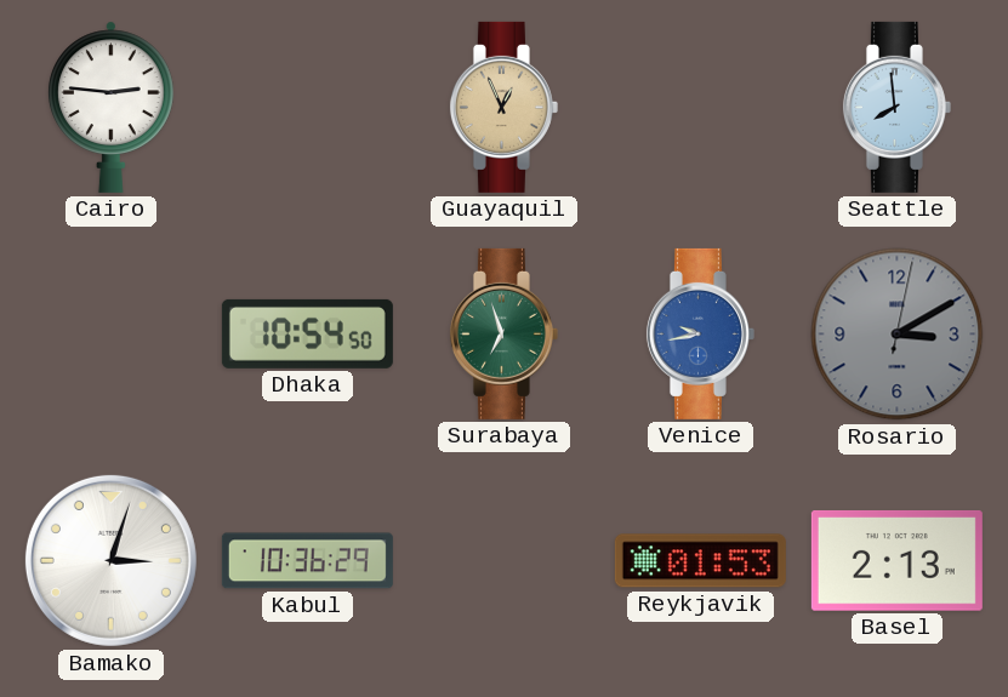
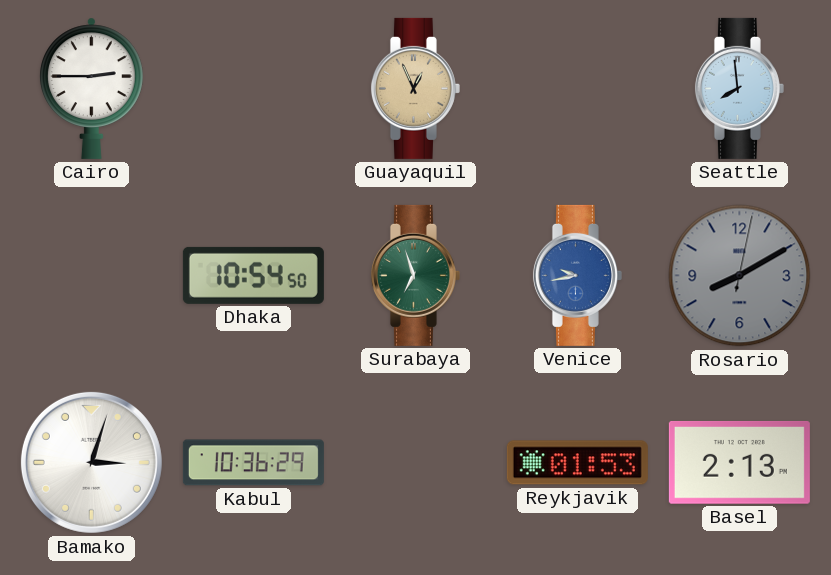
Cairo: 2:46 -> 2:45 (92, 88)
Rosario: 3:10 -> 8:10 (740, 276)
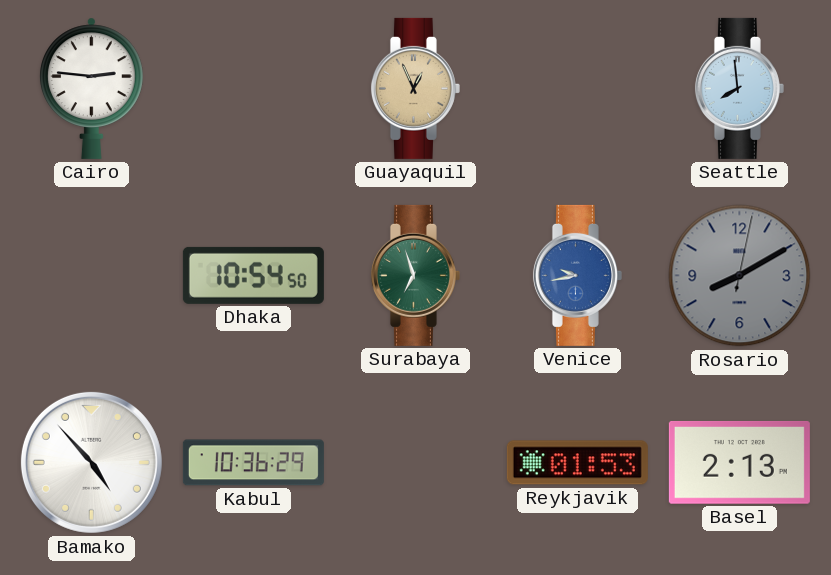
Cairo: 2:45 -> 2:46 (92, 88)
Bamako: 3:03 -> 4:53 (91, 462)
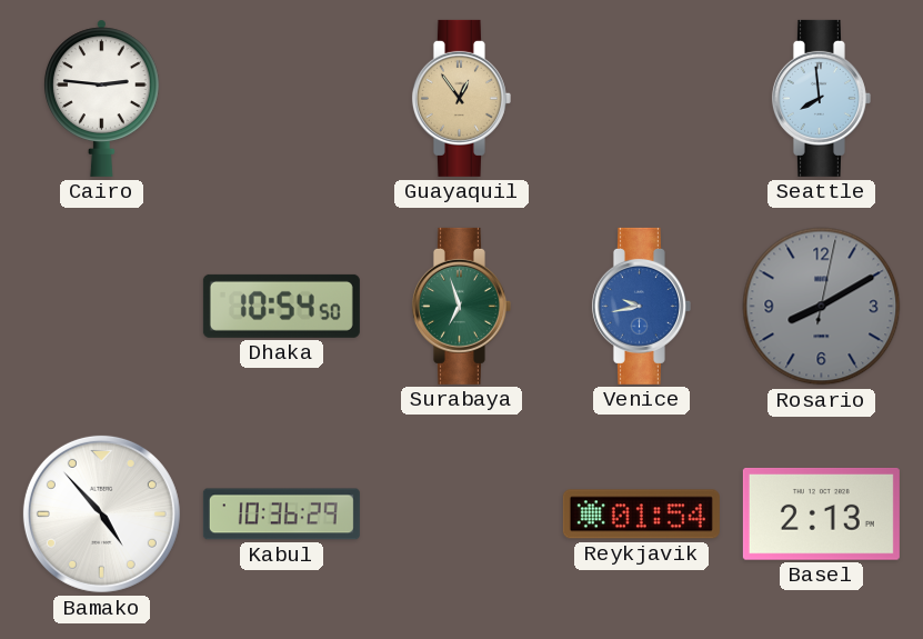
Guayaquil: 12:56 -> 12:54 (461, 98)
Reykjavik: 01:53 -> 01:54 (641, 515)
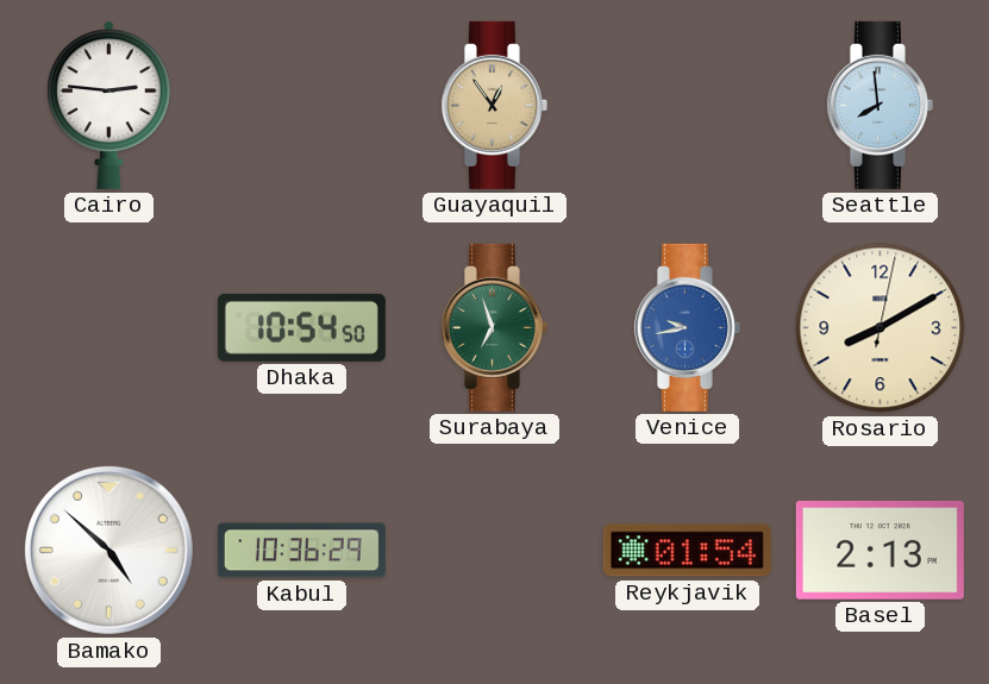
Rosario dial: grey -> cream (881, 328)
Bamako: 4:53 -> 4:52 (108, 550)
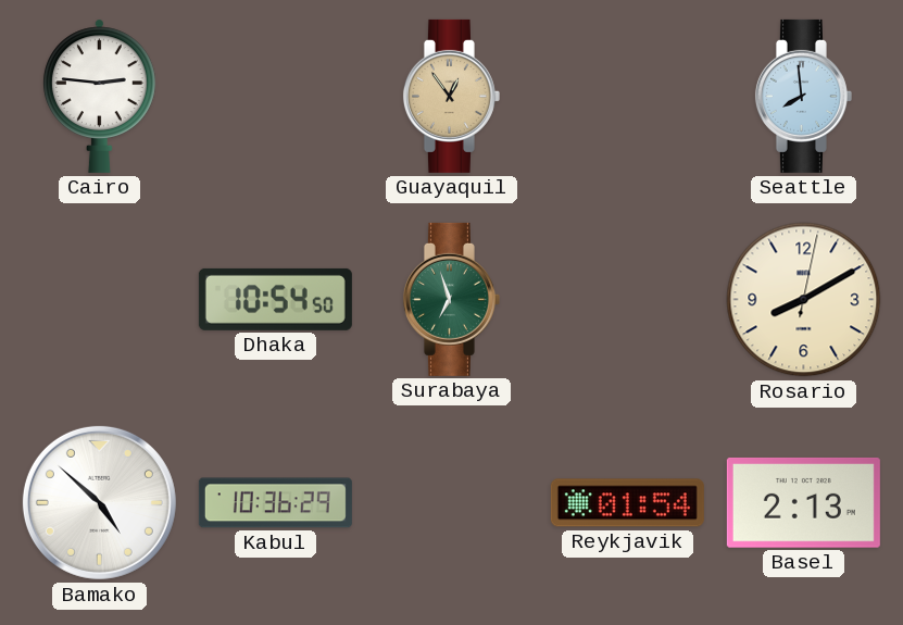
Venice: 9:43 -> none (687, 327)
